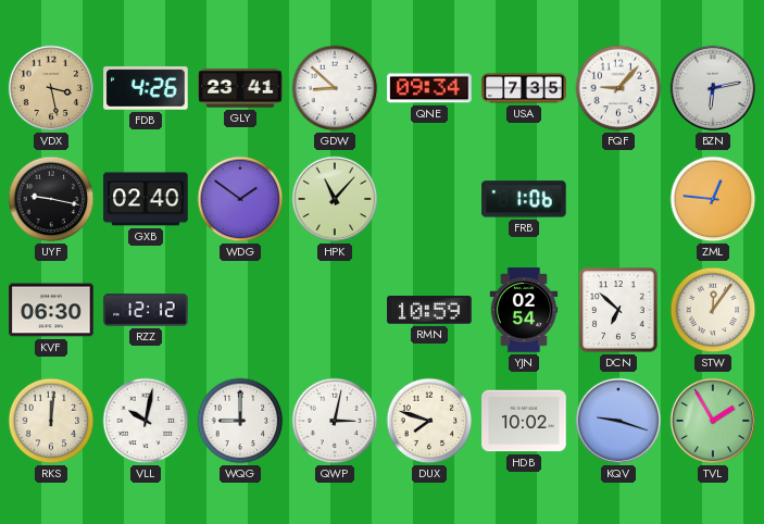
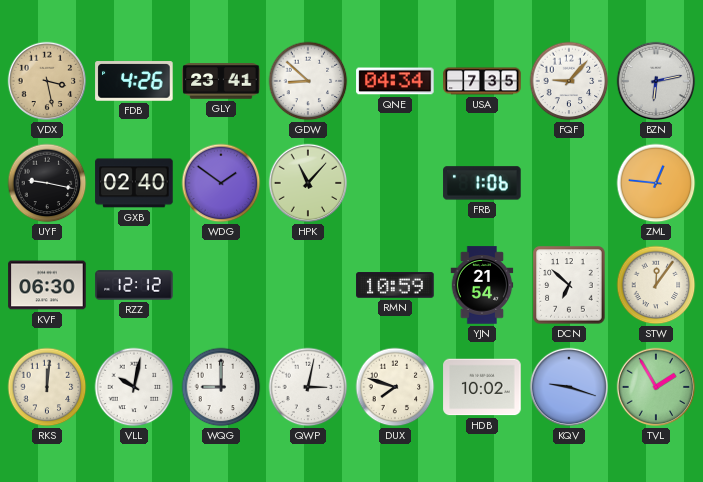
QNE: 09:34 -> 04:34 (395, 81)
YJN: 02:54 -> 21:54 (482, 285)
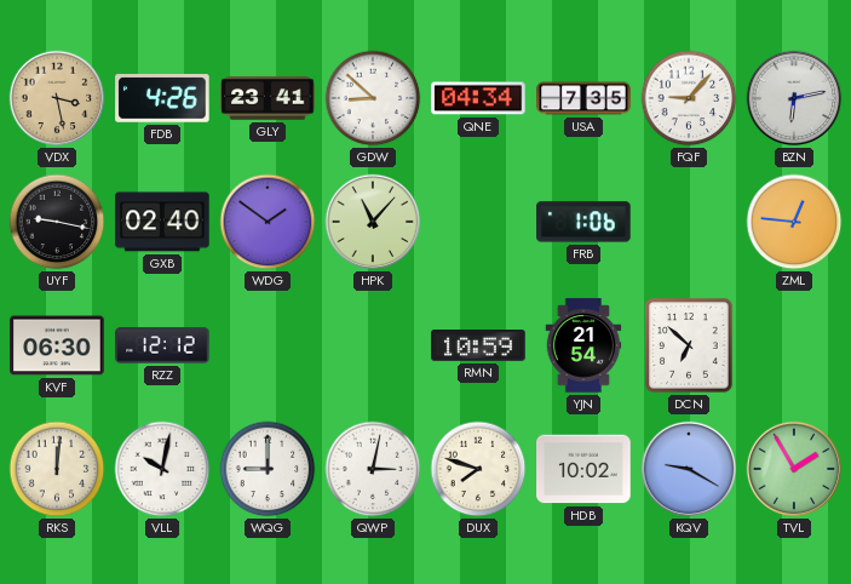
STW: 12:06 -> none (656, 285)
KQV: 9:18 -> 9:20 (689, 469)
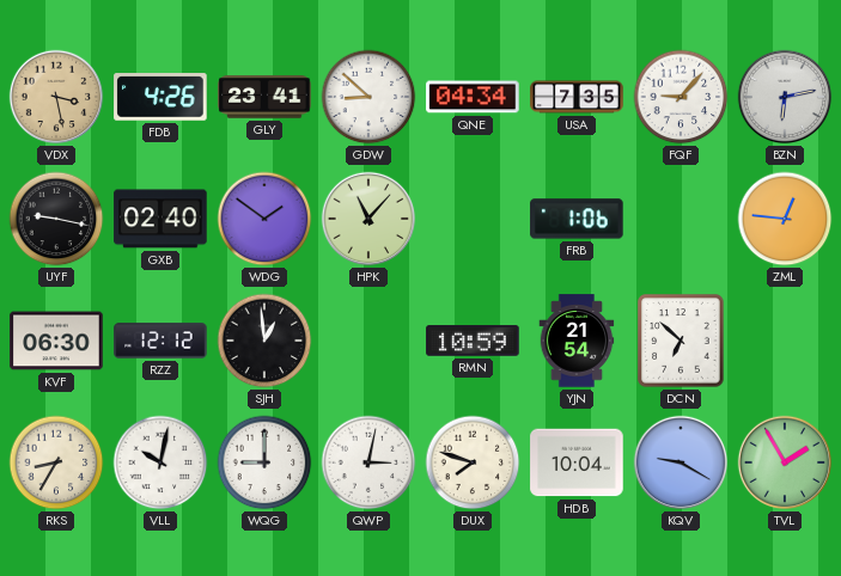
SJH: none -> 12:59 (264, 341)
RKS: 12:01 -> 8:35 (56, 462)
HDB: 10:02 -> 10:04 (577, 462)
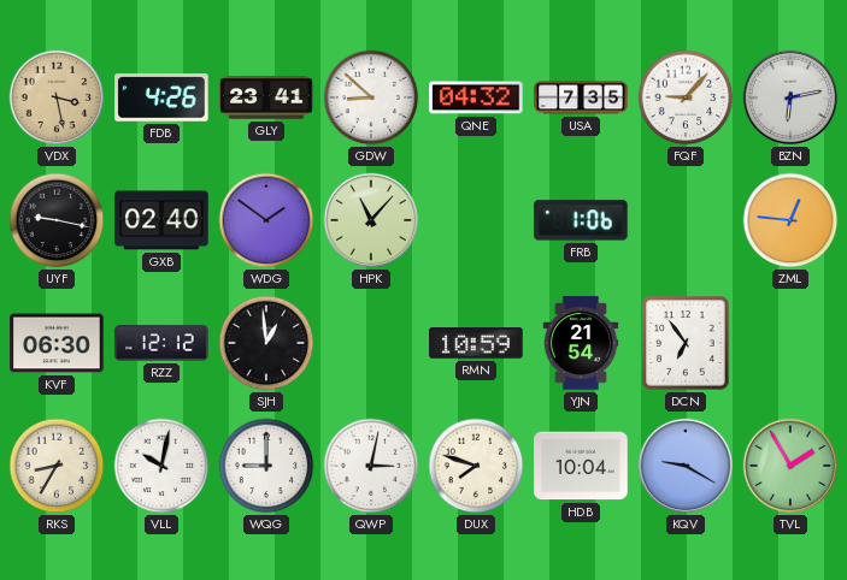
QNE: 04:34 -> 04:32 (476, 97)
DCN: 6:52 -> 6:54 (686, 343)
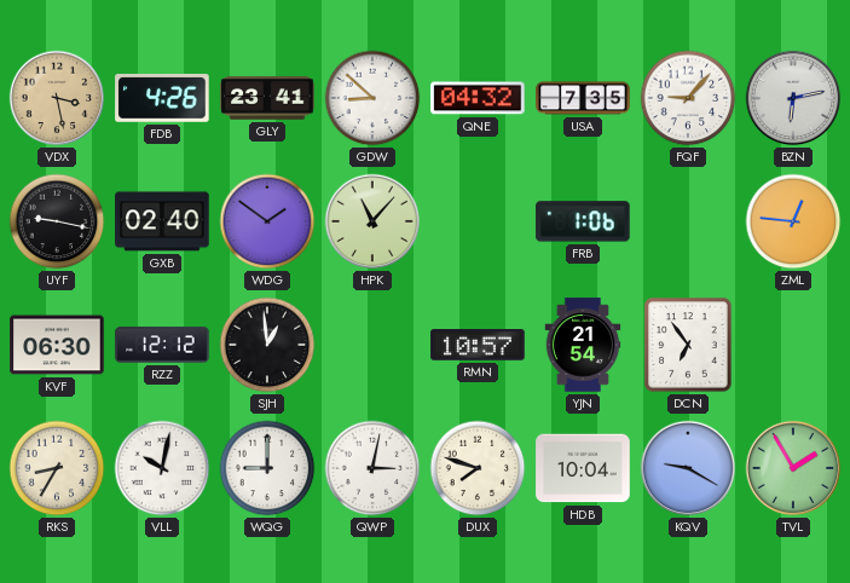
RMN: 10:59 -> 10:57 (478, 345)
